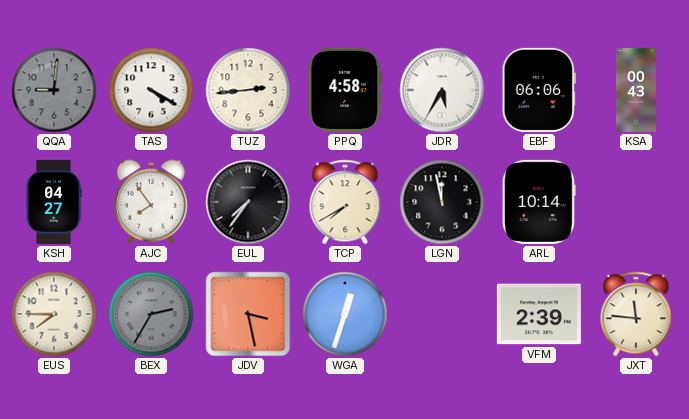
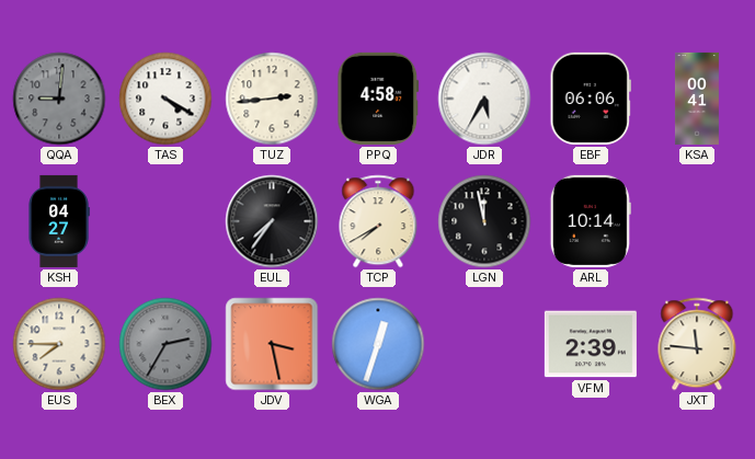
KSA: 00:43 -> 00:41 (697, 99)
AJC: 7:54 -> none (151, 202)
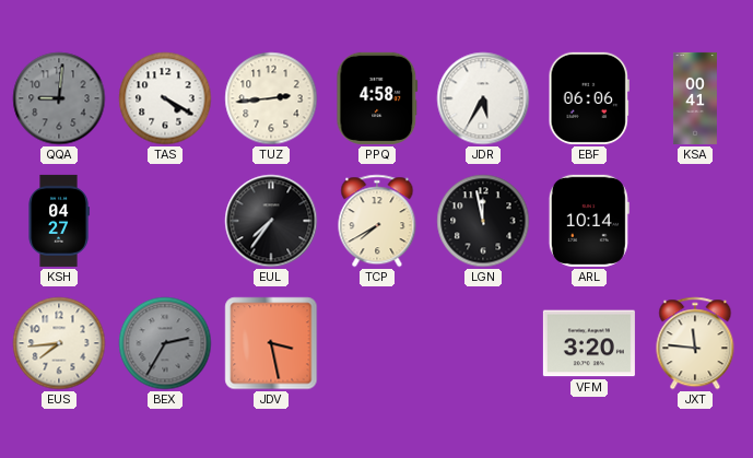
EUS: 7:45 -> 7:44 (59, 343)
WGA: 12:33 -> none (378, 344)
VFM: 2:39 -> 3:20 (589, 343)
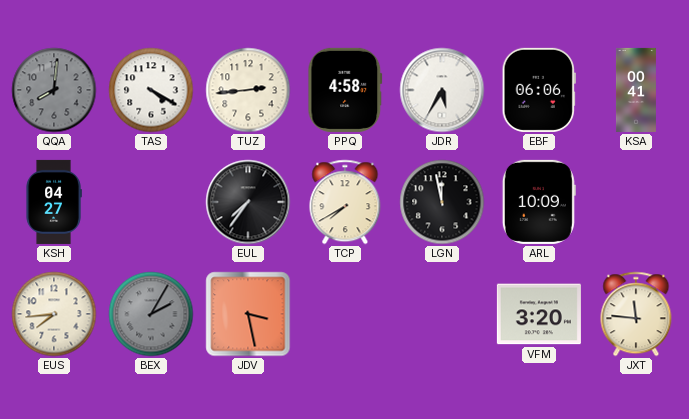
QQA: 9:01 -> 8:01 (54, 90)
ARL: 10:14 -> 10:09 (539, 202)
BEX: 2:35 -> 2:05 (151, 314)
